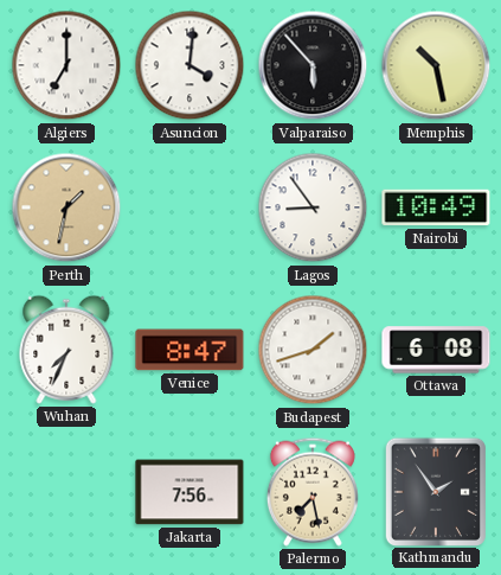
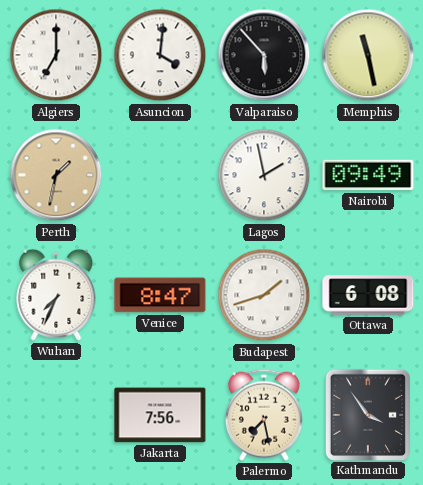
Memphis: 10:28 -> 11:28 (368, 55)
Lagos: 8:54 -> 1:58 (264, 175)
Nairobi: 10:49 -> 09:49 (368, 175)
Kathmandu: 1:54 -> 3:54 (368, 414)
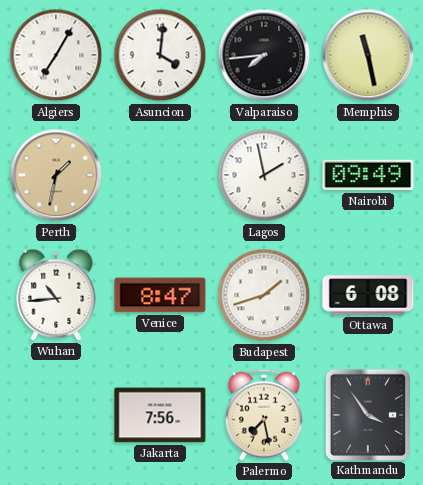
Algiers: 7:00 -> 7:05 (56, 55)
Valparaiso: 5:53 -> 7:44 (264, 55)
Wuhan: 7:34 -> 10:44 (56, 295)
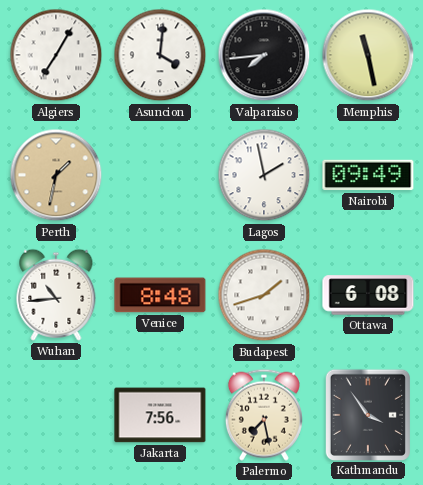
Venice: 8:47 -> 8:48 (160, 295)
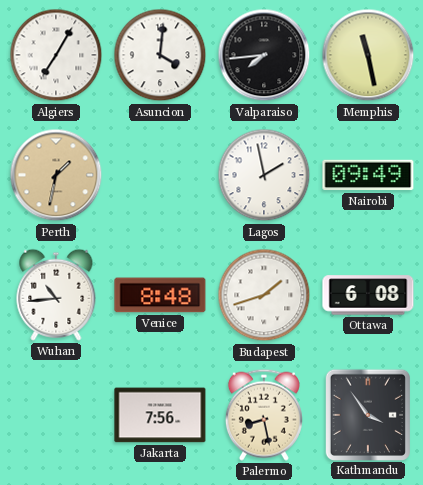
Palermo: 7:28 -> 8:28 (264, 415)
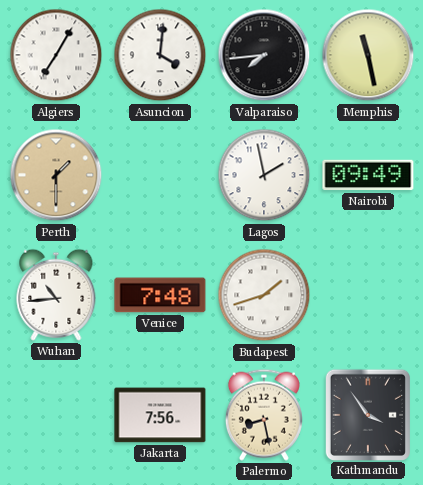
Perth: 1:32 -> 1:30 (56, 175)
Venice: 8:48 -> 7:48 (160, 295)
Ottawa: 6:08 -> none (368, 295)
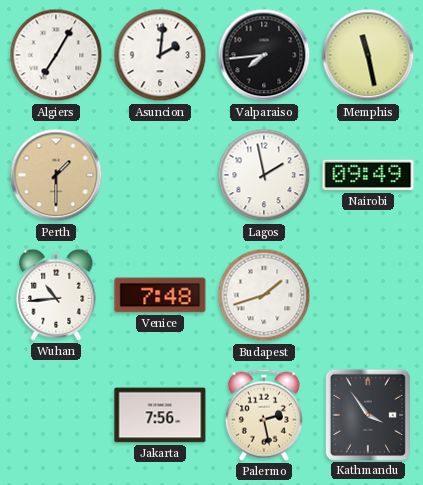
Asuncion: 4:01 -> 2:01 (160, 55)
Palermo: 8:28 -> 2:28 (264, 415)
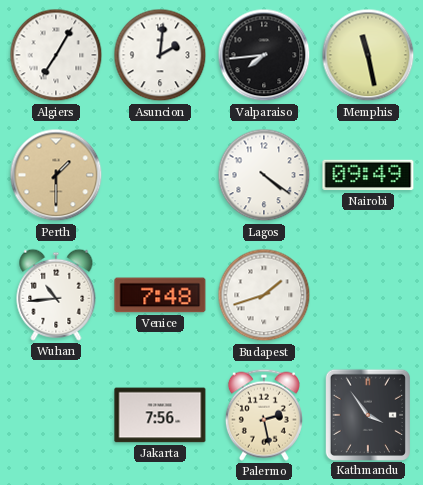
Lagos: 1:58 -> 4:21 (264, 175)
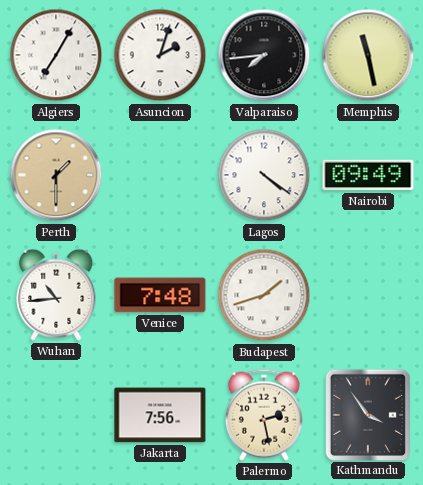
Asuncion: 2:01 -> 2:03 (160, 55)
